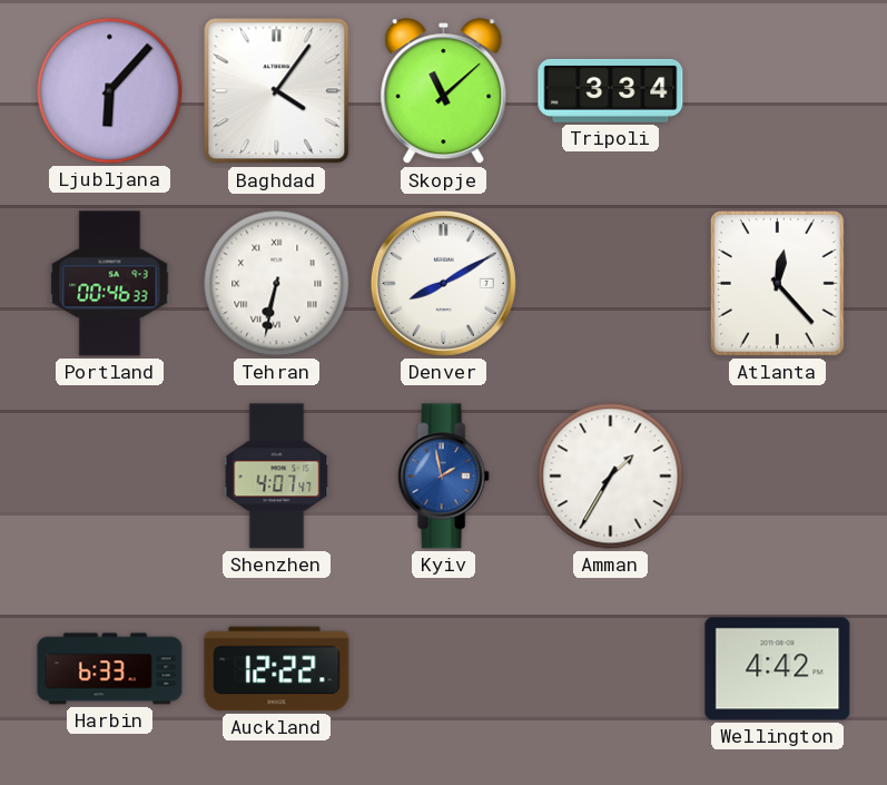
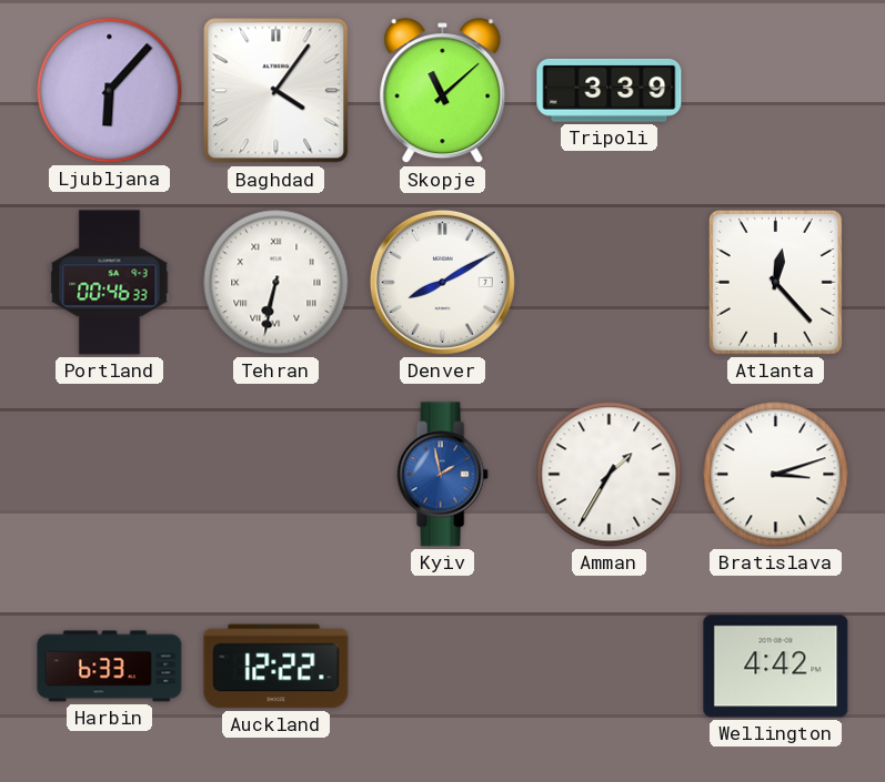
Tripoli: 3:34 -> 3:39 (610, 90)
Shenzhen: 4:07 -> none (277, 477)
Bratislava: none -> 3:12 (776, 475)
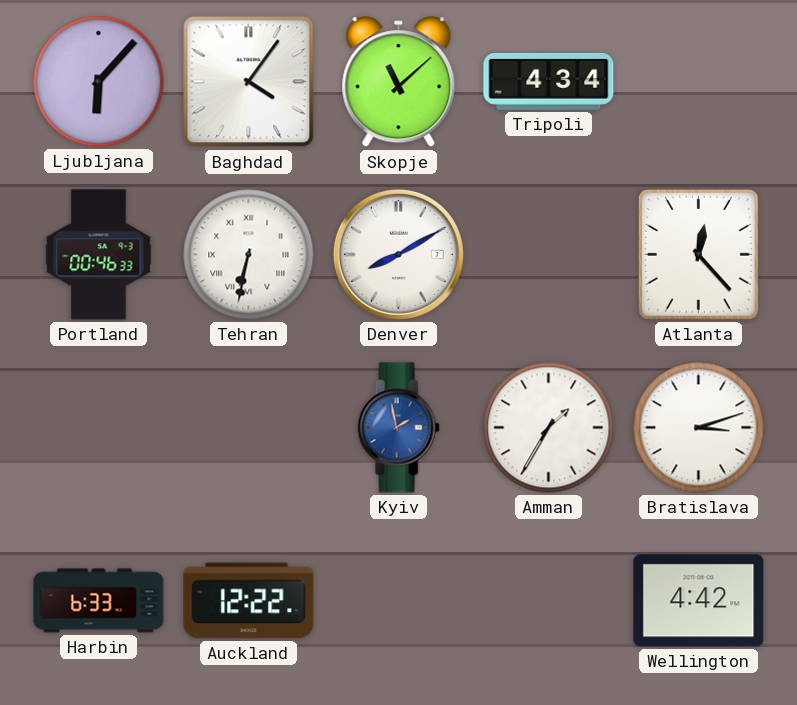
Tripoli: 3:39 -> 4:34 (549, 81)
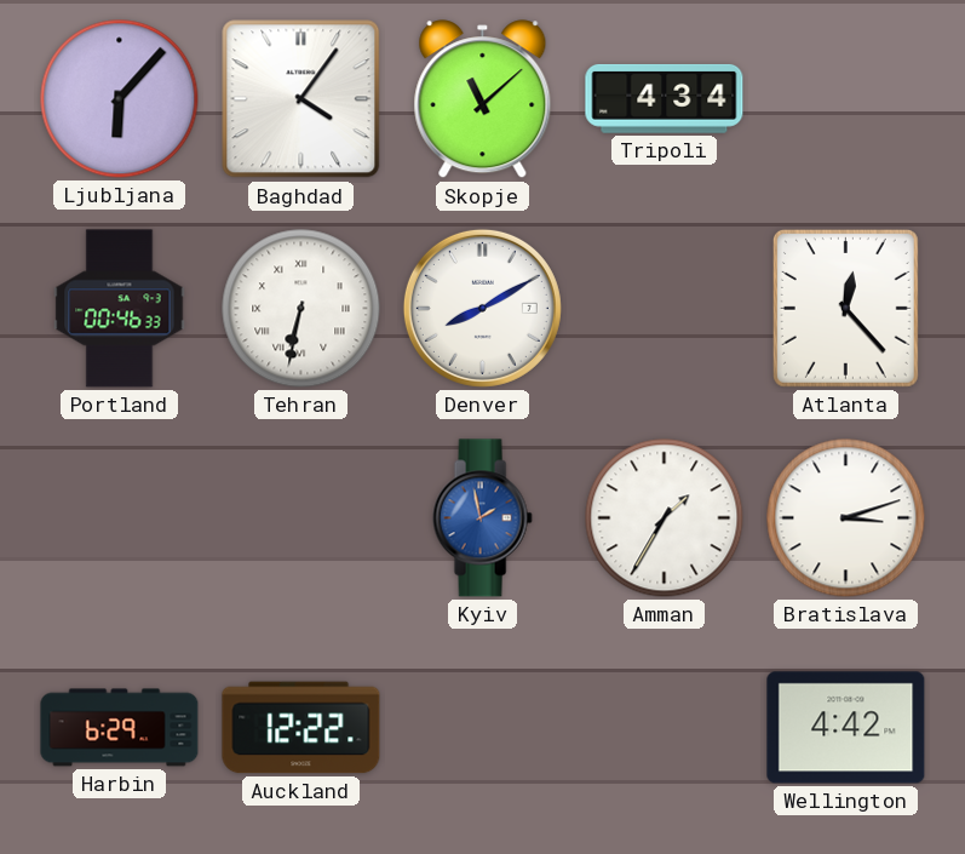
Harbin: 6:33 -> 6:29 (120, 728)
